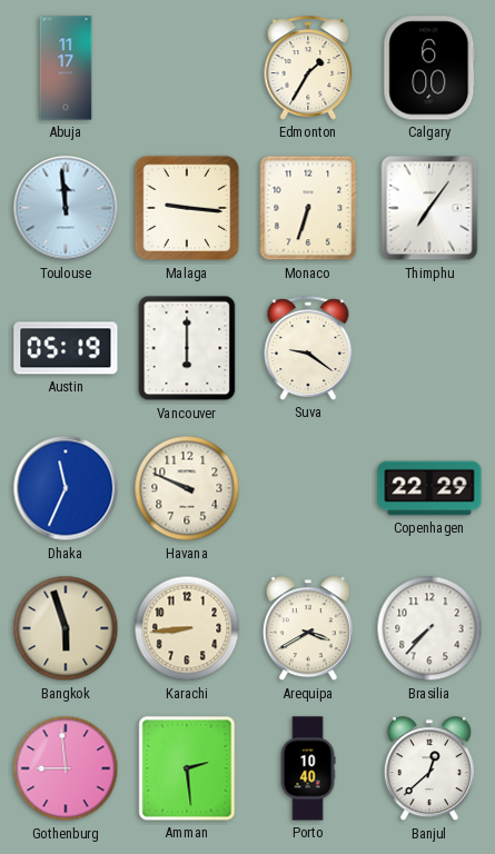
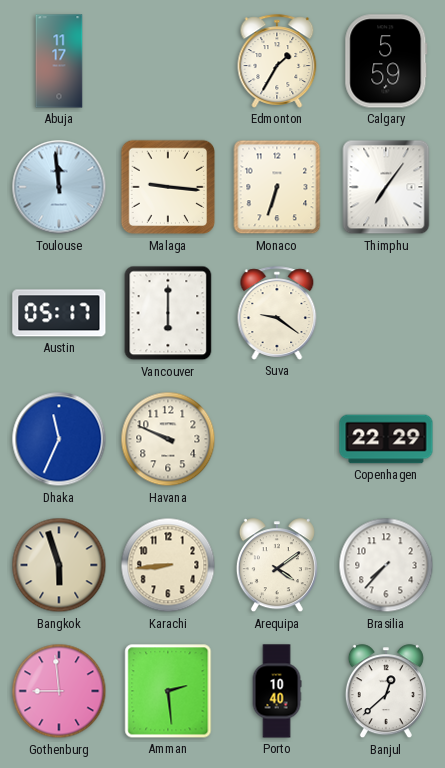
Calgary: 6:00 -> 5:59 (386, 61)
Austin: 05:19 -> 05:17 (59, 313)
Arequipa: 3:40 -> 4:09 (277, 566)
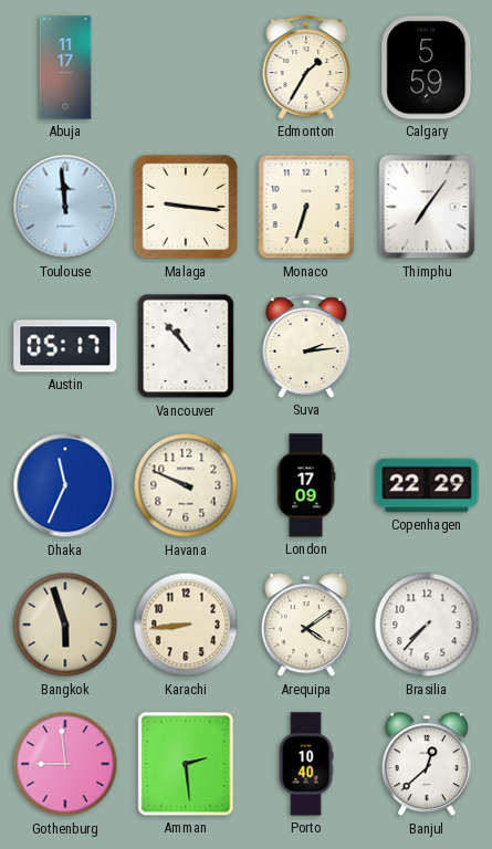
Vancouver: 6:00 -> 10:53 (186, 346)
Suva: 9:21 -> 2:14 (306, 346)
London: none -> 17:09 (306, 485)
